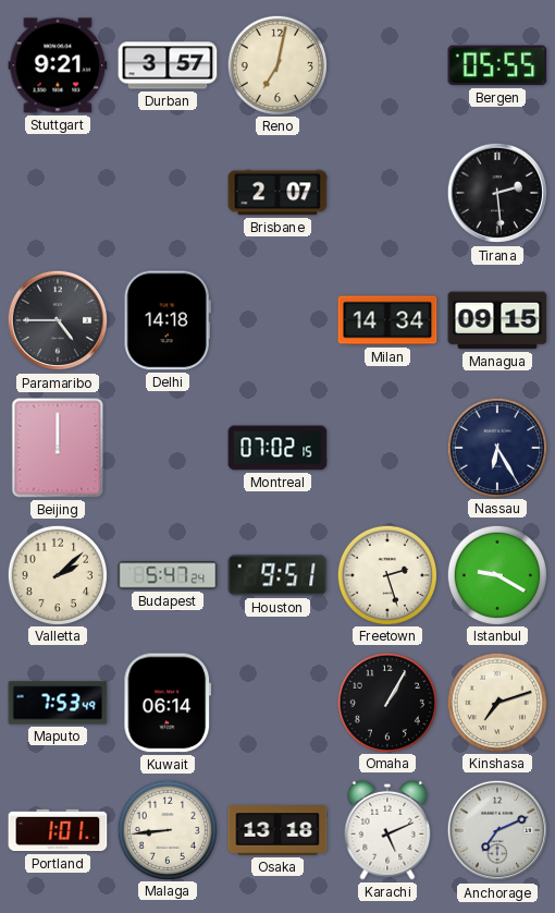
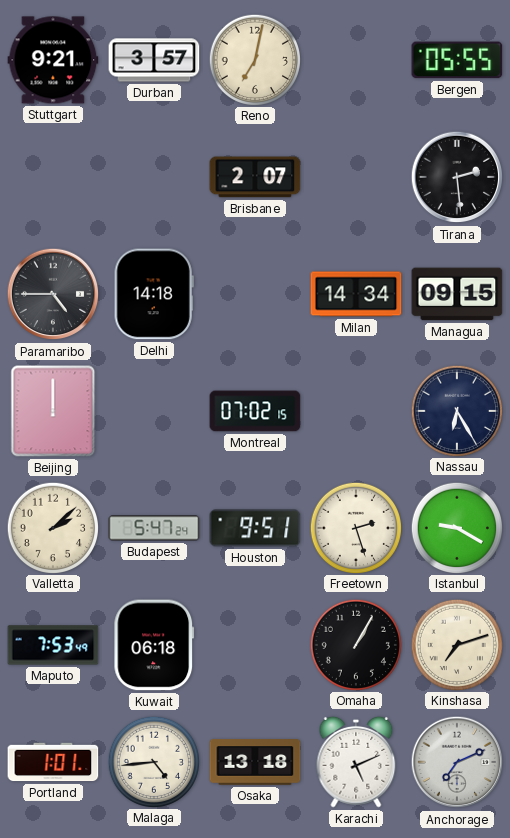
Kuwait: 06:14 -> 06:18 (154, 645)
Malaga: 8:44 -> 4:44 (153, 761)
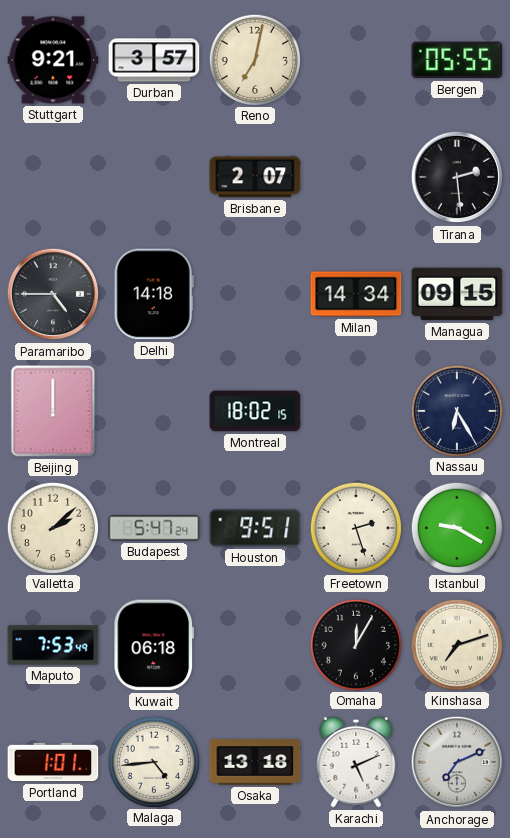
Montreal: 07:02 -> 18:02 (255, 411)
Omaha: 1:05 -> 12:05 (355, 644)
